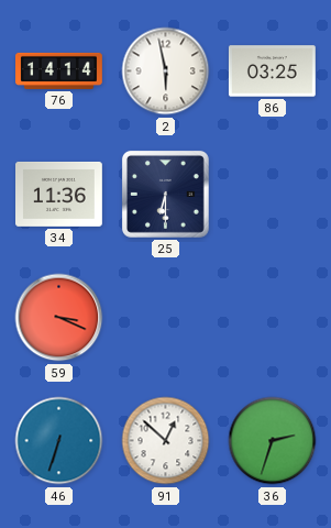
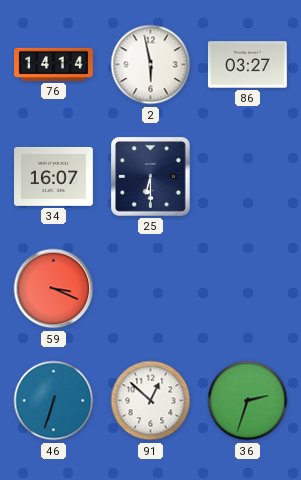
86: 03:25 -> 03:27 (247, 65)
34: 11:36 -> 16:07 (54, 176)
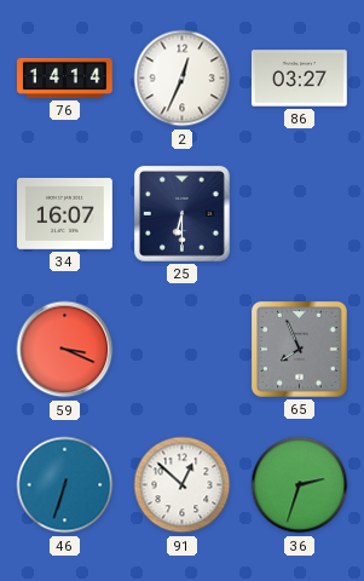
2: 5:58 -> 12:34 (183, 79)
65: none -> 7:56 (299, 349)
